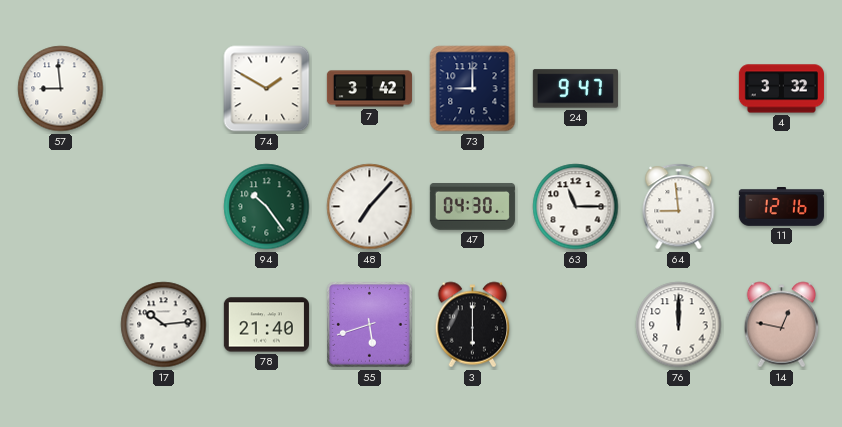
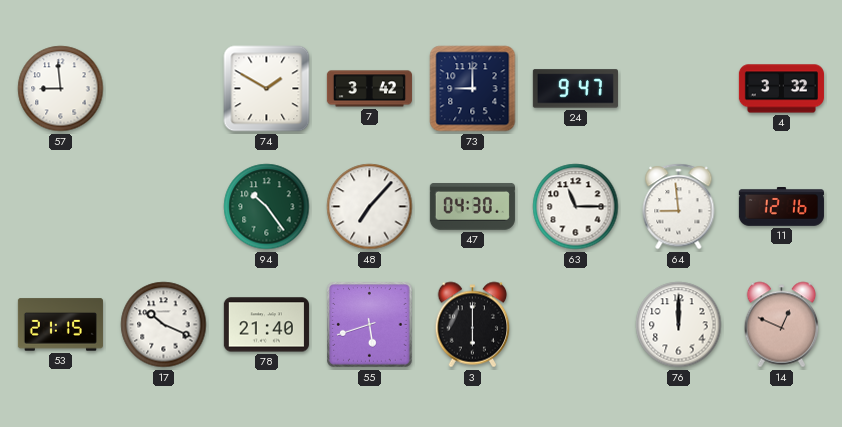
53: none -> 21:15 (60, 325)
17: 10:14 -> 10:19 (164, 325)
14: 12:47 -> 12:49 (782, 325)
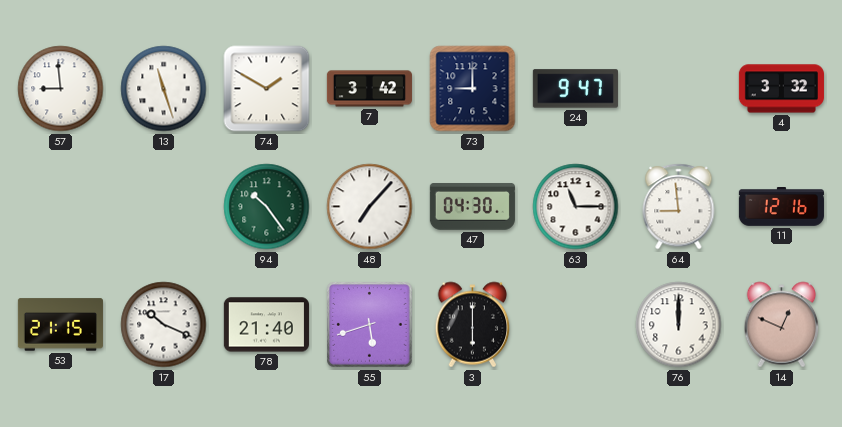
13: none -> 11:27 (164, 89)
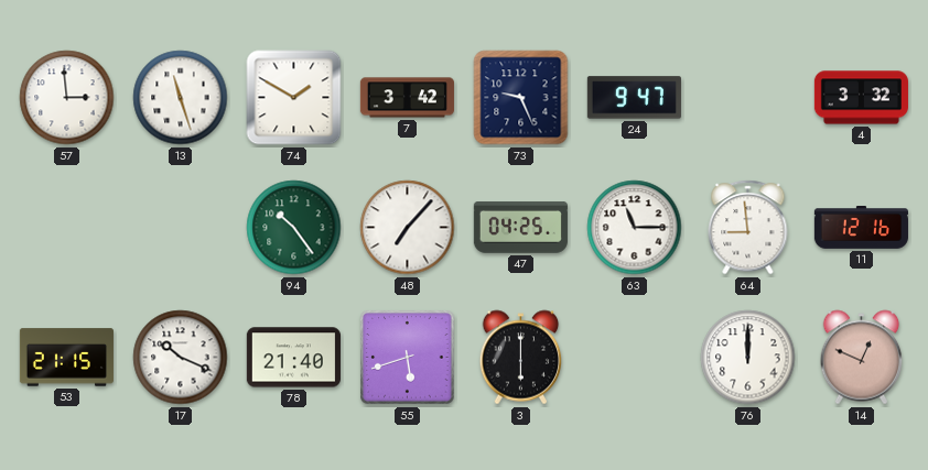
57: 8:59 -> 2:59 (67, 98)
73: 9:00 -> 9:26 (521, 98)
47: 04:30 -> 04:25 (520, 228)
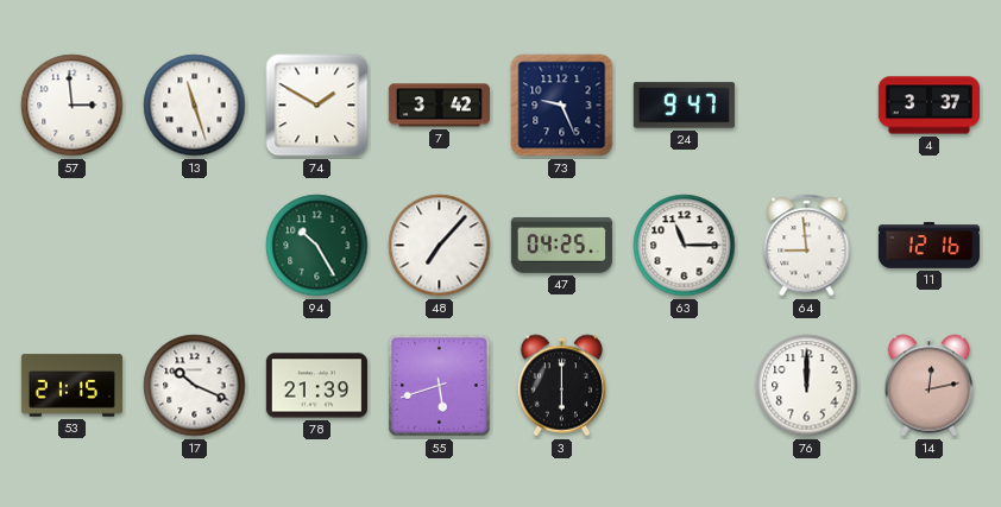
4: 3:32 -> 3:37 (928, 106)
94: 10:24 -> 10:25 (317, 246)
78: 21:40 -> 21:39 (316, 386)
14: 12:49 -> 12:13 (930, 386)
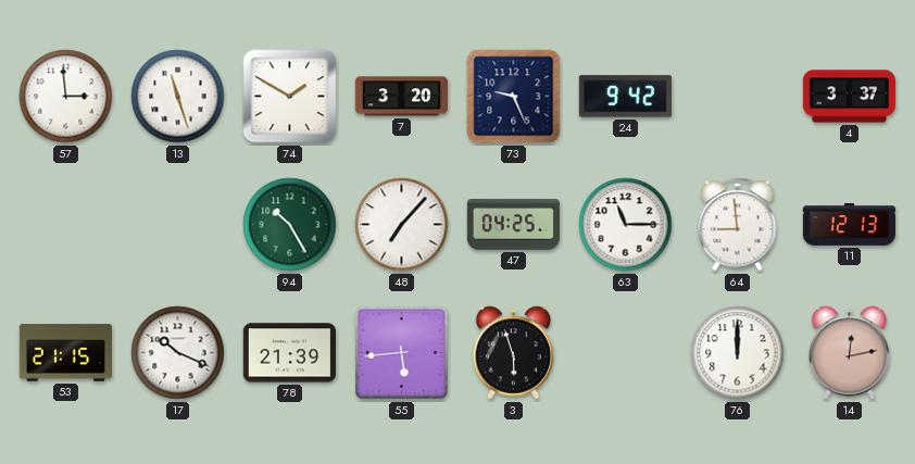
7: 3:42 -> 3:20 (401, 97)
24: 9:47 -> 9:42 (625, 97)
11: 12:16 -> 12:13 (849, 225)
55: 5:42 -> 5:44 (402, 353)
3: 6:00 -> 5:57 (514, 353)
